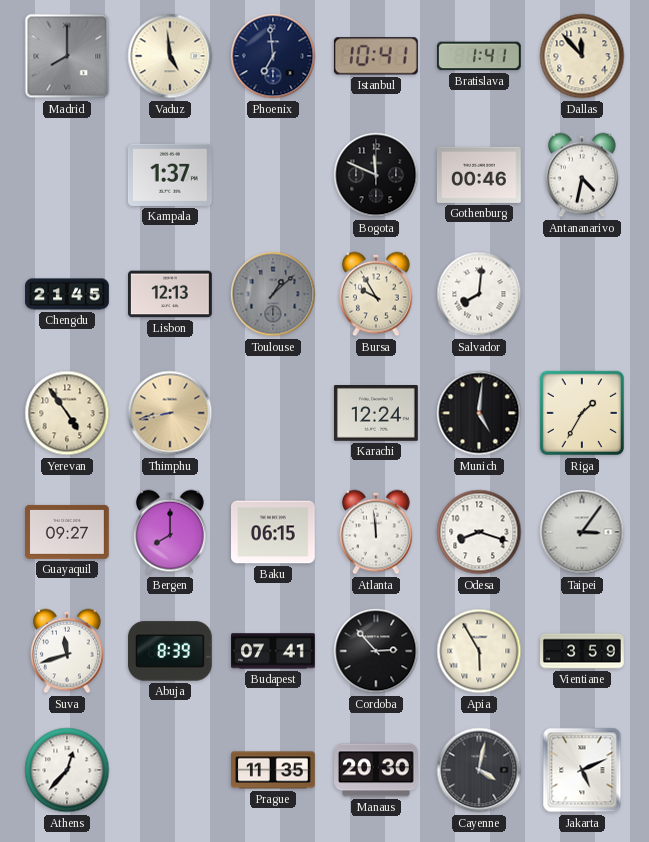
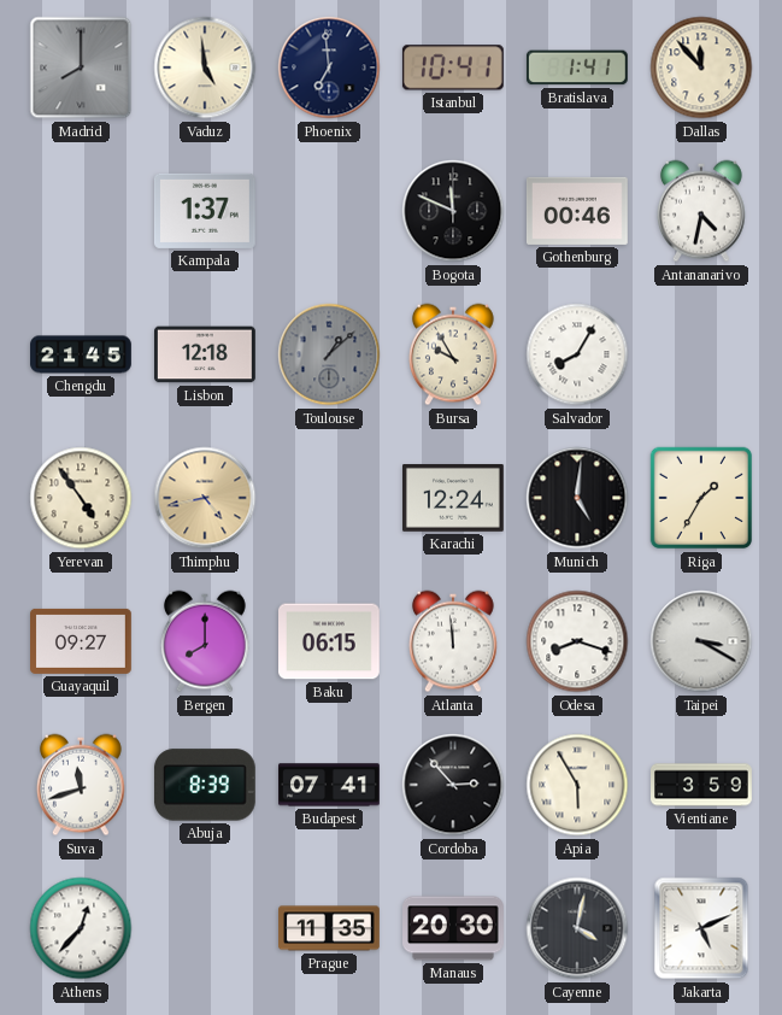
Lisbon: 12:13 -> 12:18 (206, 354)
Salvador: 8:01 -> 8:05 (577, 354)
Thimphu: 8:43 -> 4:43 (205, 498)
Taipei: 3:06 -> 3:20 (701, 641)
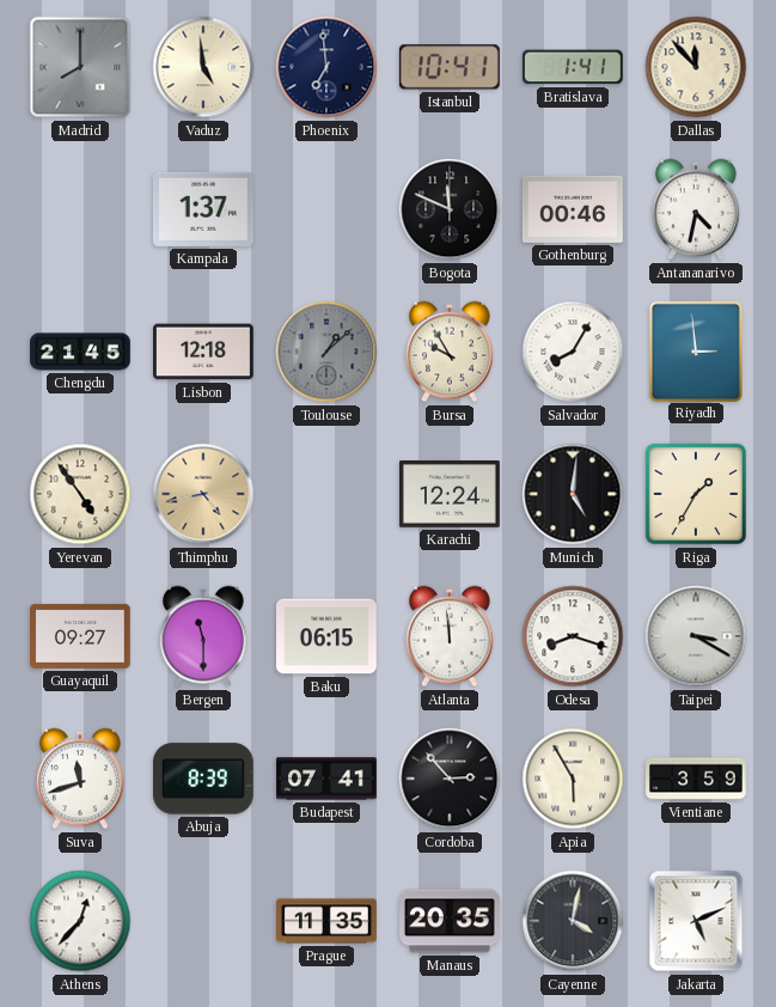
Riyadh: none -> 2:59 (696, 350)
Bergen: 8:00 -> 11:30 (203, 636)
Manaus: 20:30 -> 20:35 (451, 921)
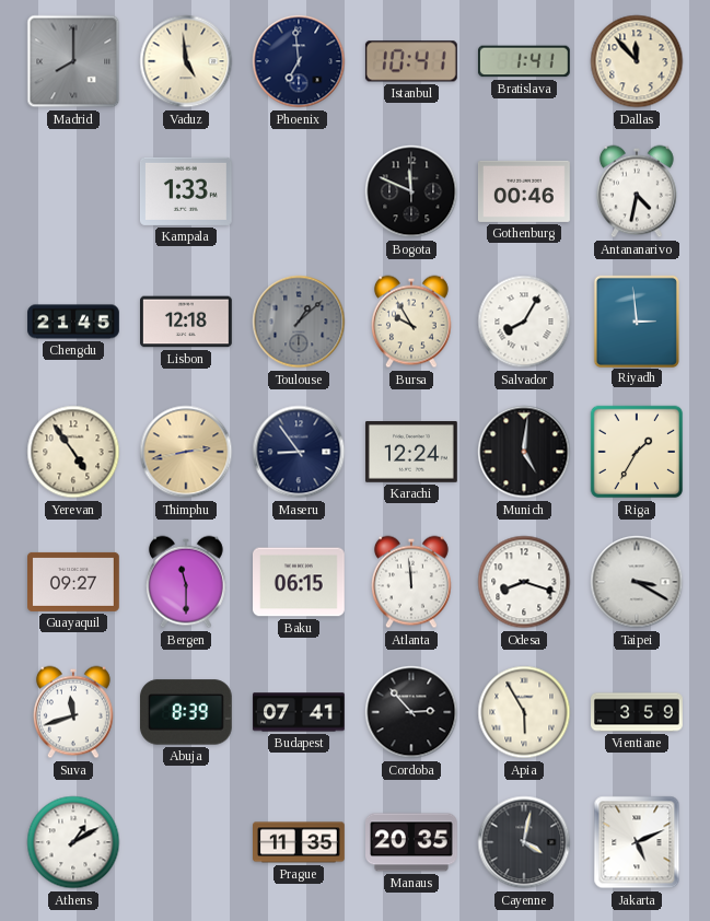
Kampala: 1:37 -> 1:33 (186, 191)
Thimphu: 4:43 -> 2:43 (186, 452)
Maseru: none -> 8:54 (299, 452)
Athens: 12:37 -> 1:10 (73, 842)
